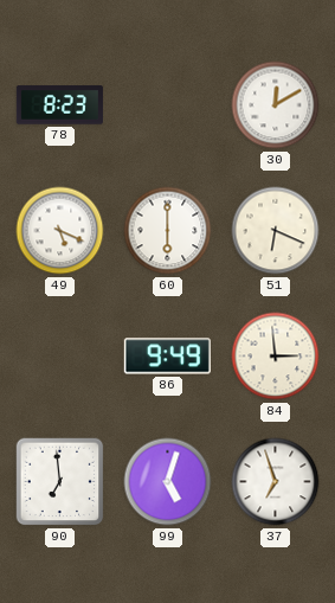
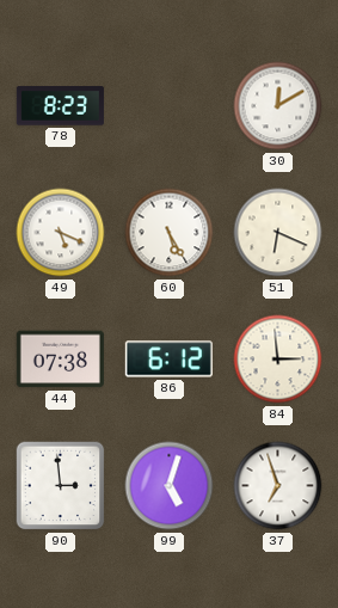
60: 6:00 -> 5:25 (170, 233)
44: none -> 07:38 (60, 360)
86: 9:49 -> 6:12 (168, 360)
90: 6:59 -> 2:59 (61, 486)
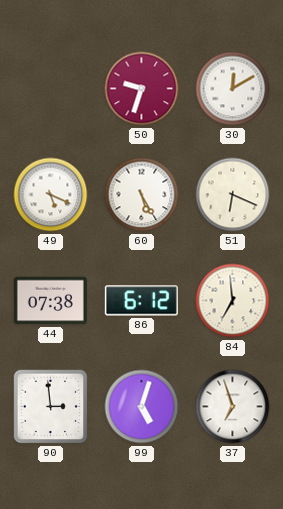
78: 8:23 -> none (60, 106)
50: none -> 9:33 (142, 89)
84: 2:59 -> 6:59 (233, 301)
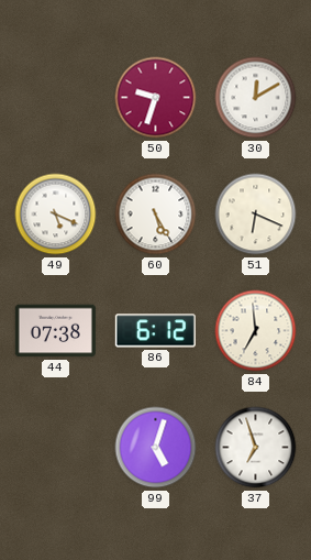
90: 2:59 -> none (51, 407)
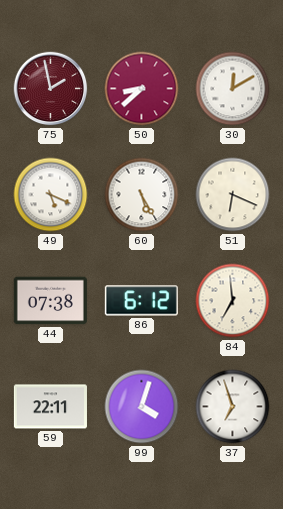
75: none -> 1:58 (51, 89)
50: 9:33 -> 8:38 (142, 89)
59: none -> 22:11 (50, 407)
99: 5:03 -> 4:03 (142, 407)
